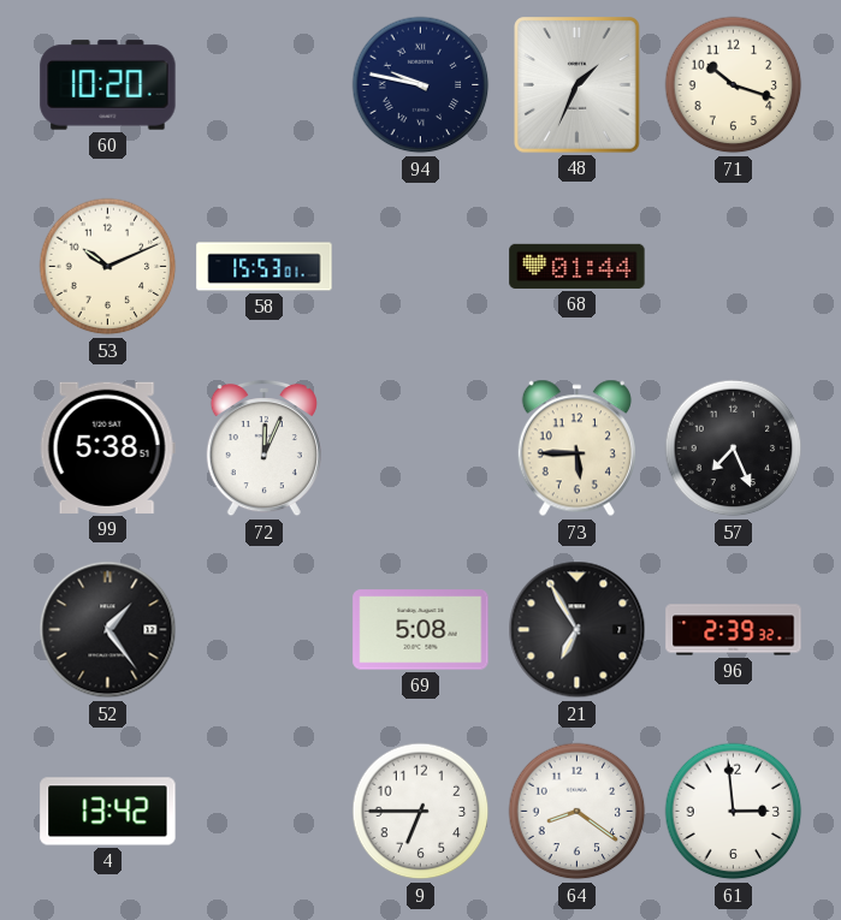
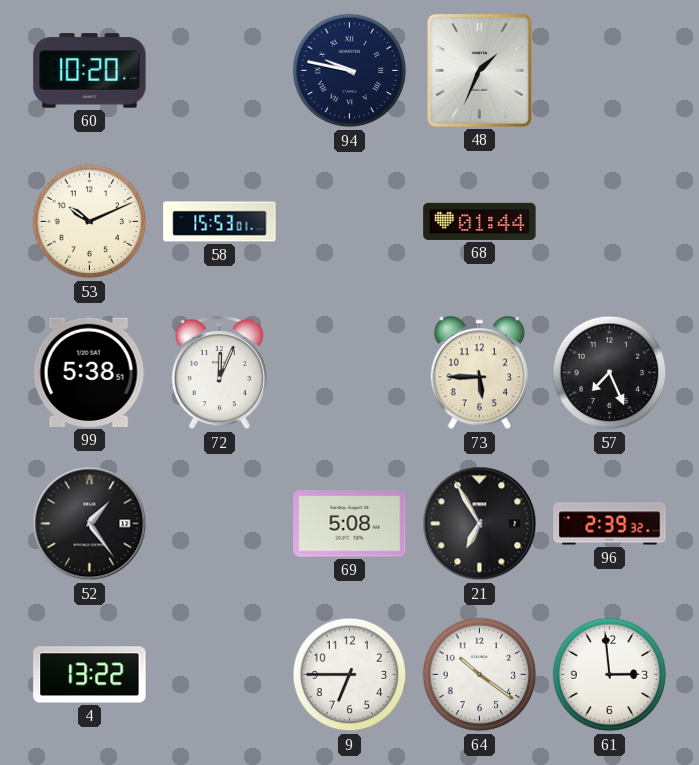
71: 10:18 -> none (734, 85)
4: 13:42 -> 13:22 (90, 675)
64: 8:21 -> 10:21 (480, 675)
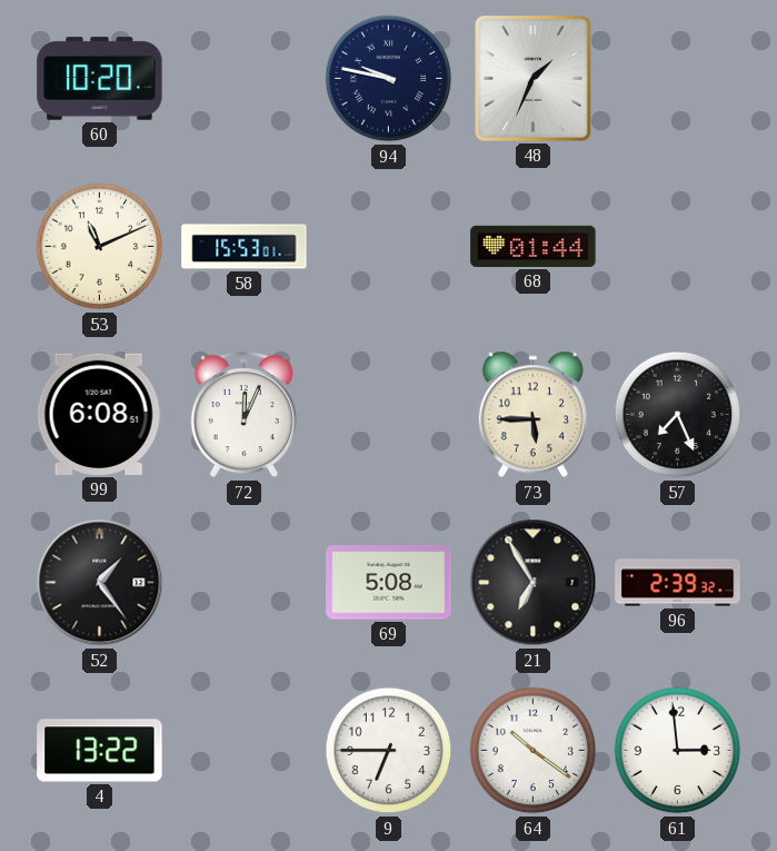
53: 10:11 -> 11:11 (100, 247)
99: 5:38 -> 6:08 (99, 414)
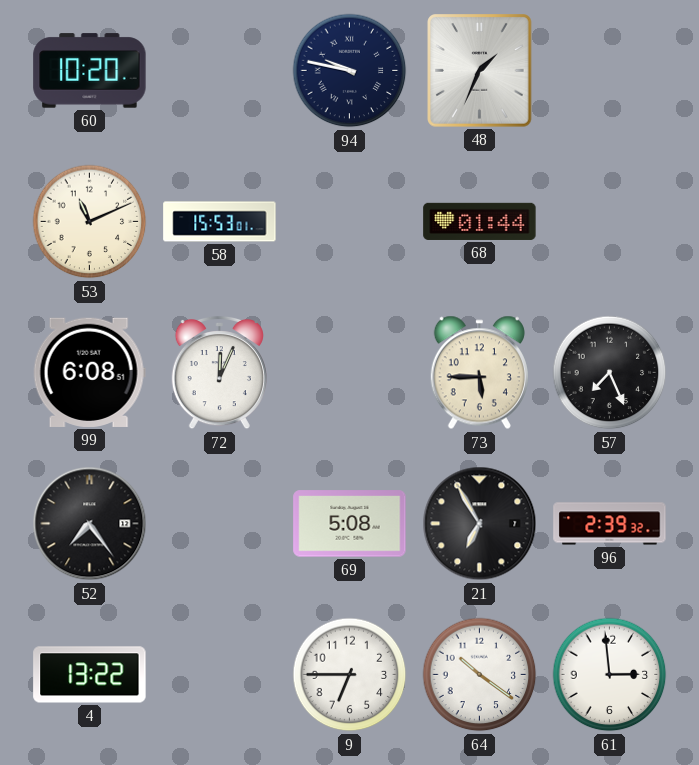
52: 1:24 -> 7:24 (90, 524)
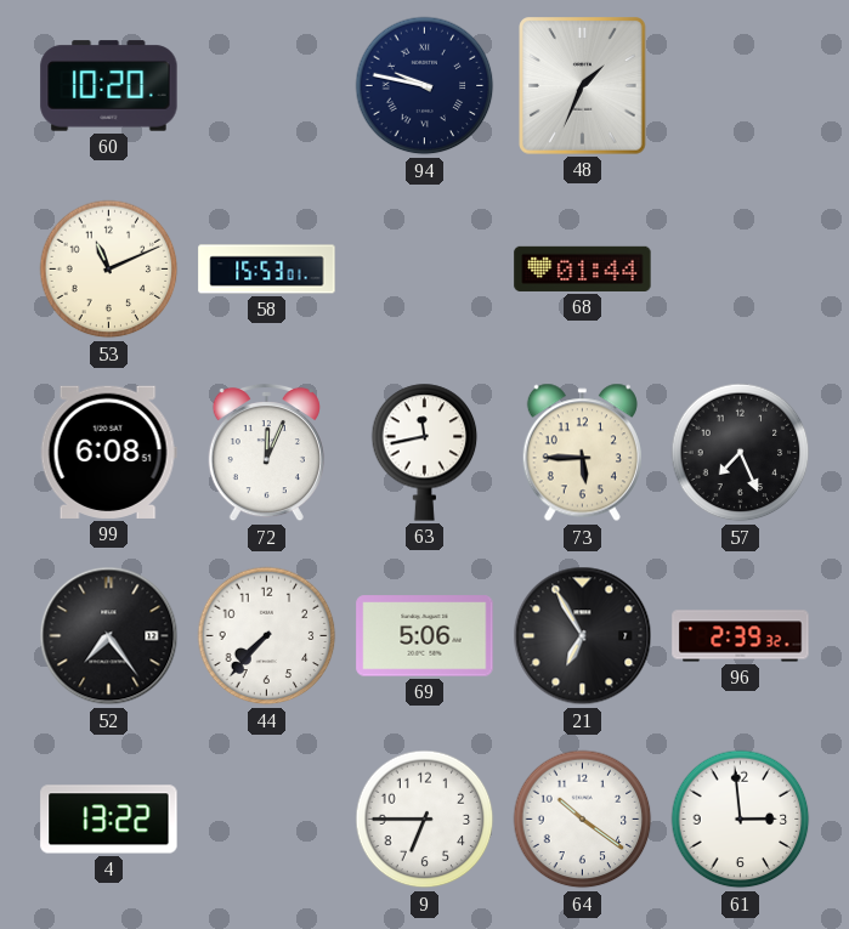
63: none -> 11:43 (425, 452)
44: none -> 7:37 (267, 636)
69: 5:08 -> 5:06 (425, 636)
